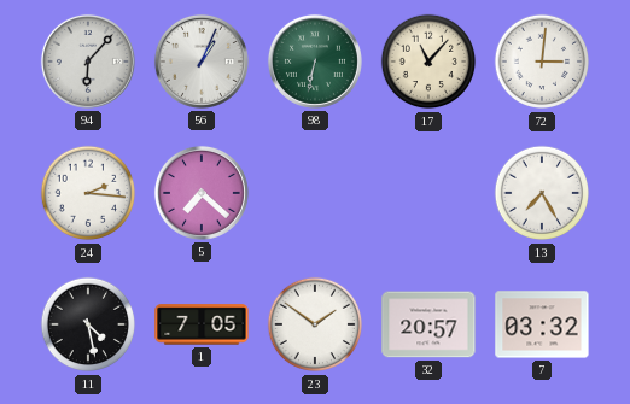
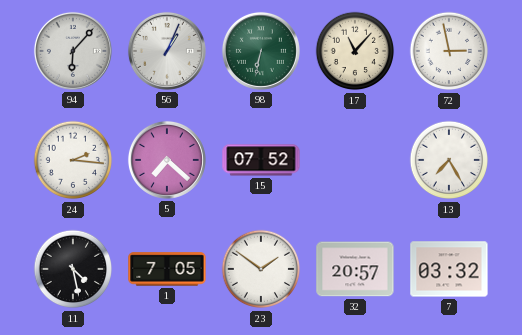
72: 3:01 -> 2:58 (449, 51)
15: none -> 07:52 (261, 160)
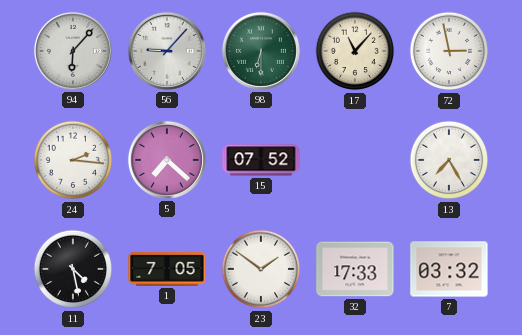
56: 1:04 -> 9:07 (167, 51)
98: 6:32 -> 6:30 (261, 51)
32: 20:57 -> 17:33 (355, 269)
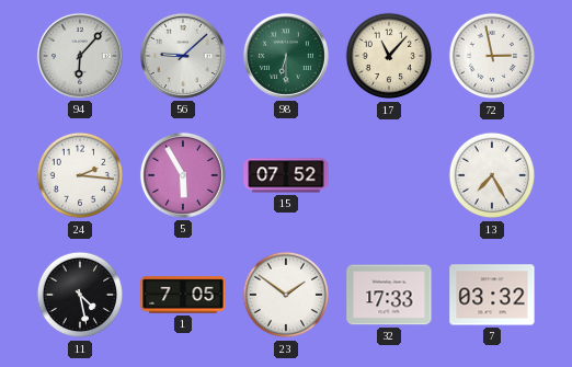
56: 9:07 -> 9:08 (183, 56)
5: 7:22 -> 5:55 (183, 175)
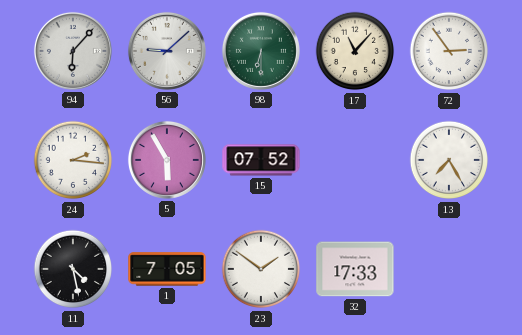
72: 2:58 -> 2:54 (449, 51)
7: 03:32 -> none (492, 295)
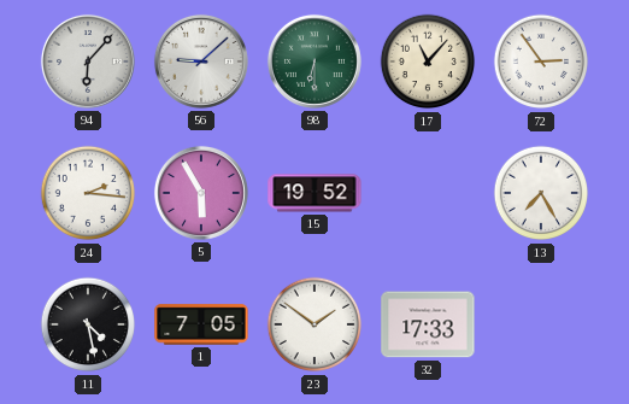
15: 07:52 -> 19:52 (314, 193)
